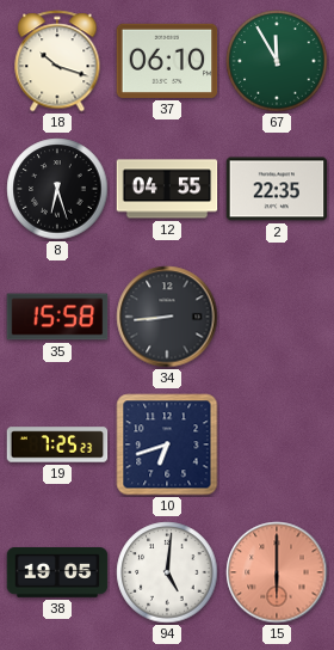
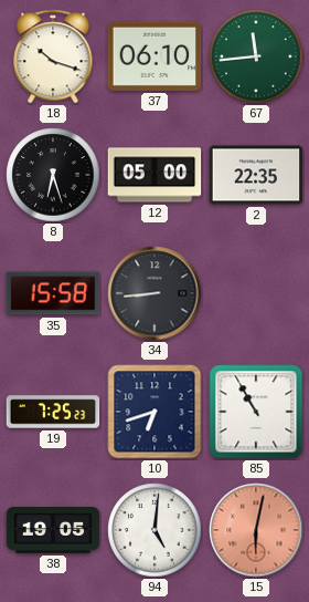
67: 11:55 -> 11:44 (256, 56)
12: 04:55 -> 05:00 (154, 175)
85: none -> 10:55 (256, 412)
15: 6:00 -> 6:02 (256, 530)
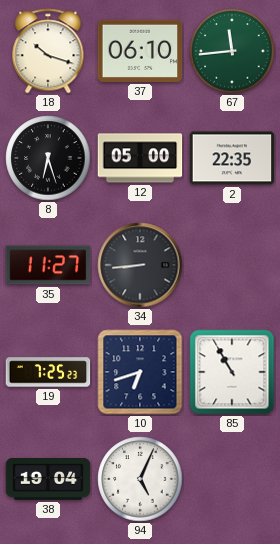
35: 15:58 -> 11:27 (48, 265)
38: 19:05 -> 19:04 (48, 480)
94: 5:01 -> 5:04 (140, 479)
15: 6:02 -> none (256, 530)
